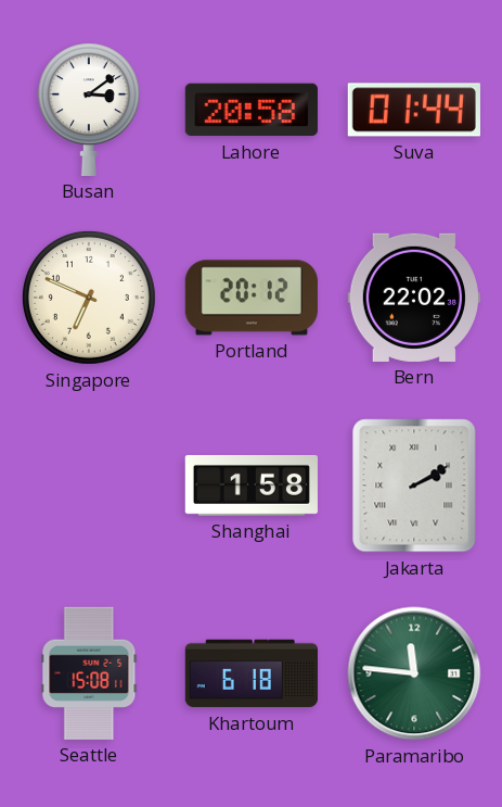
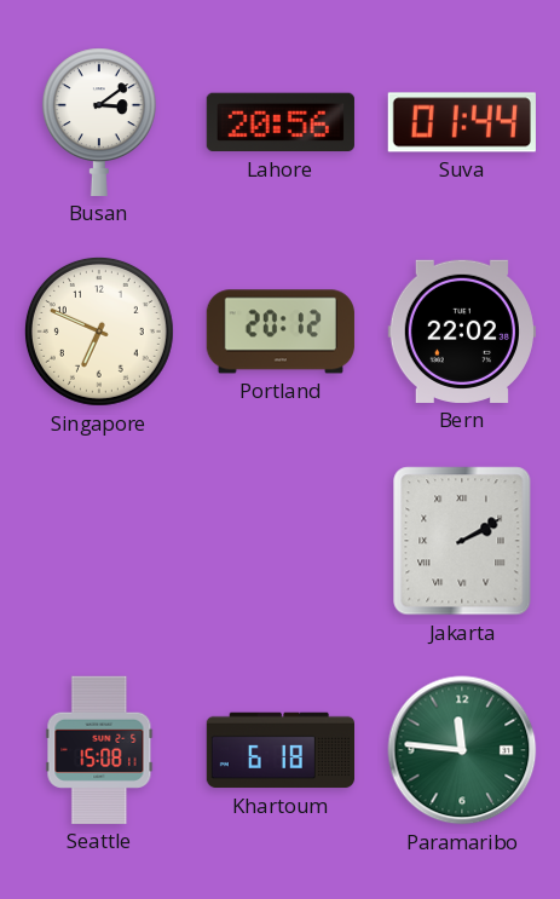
Lahore: 20:58 -> 20:56 (281, 122)
Shanghai: 1:58 -> none (250, 486)
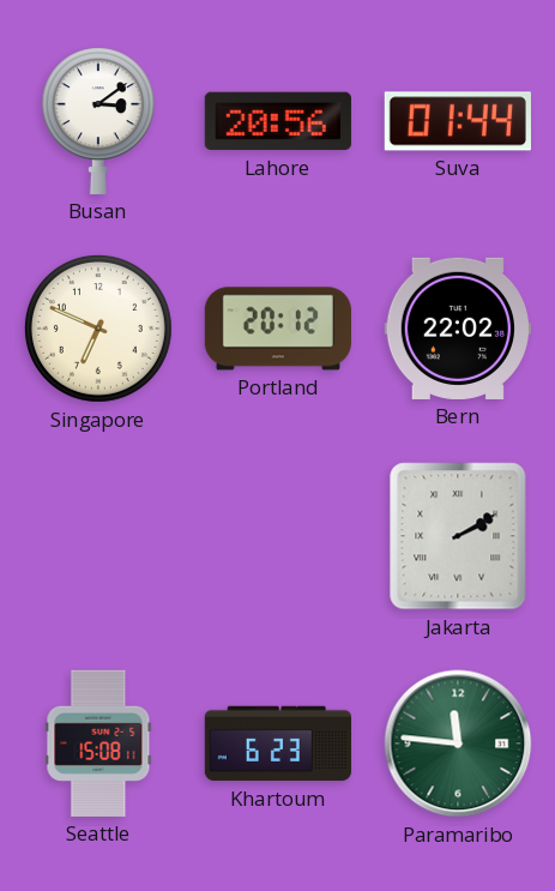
Khartoum: 6:18 -> 6:23 (277, 743)
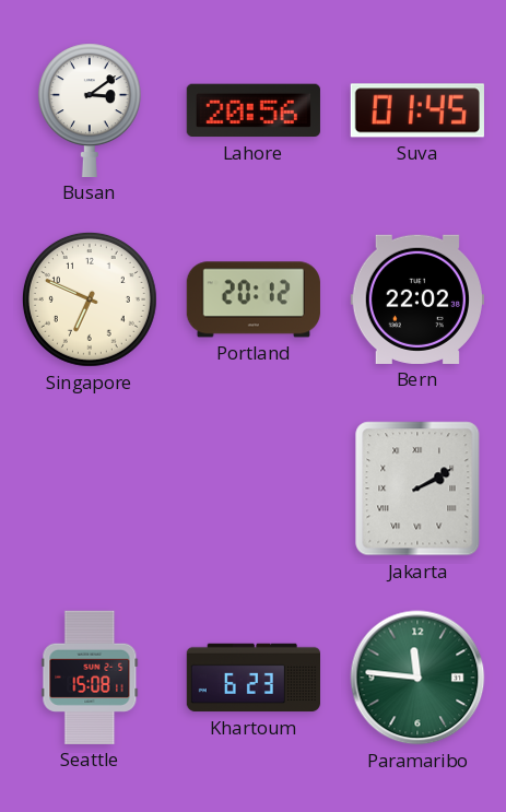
Suva: 01:44 -> 01:45 (417, 110)
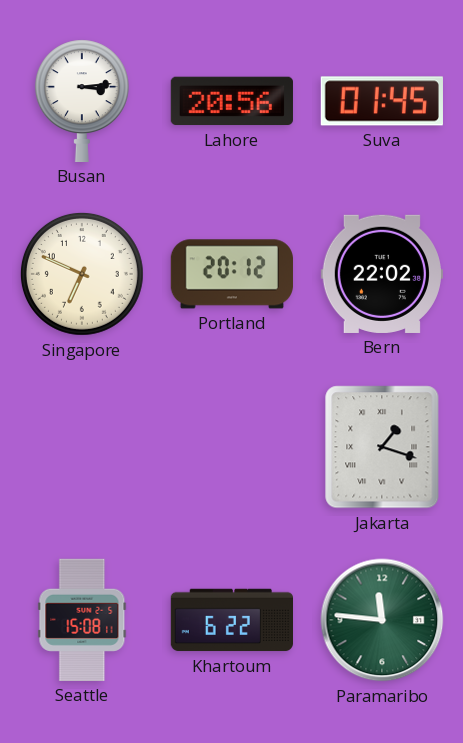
Busan: 3:09 -> 3:14 (82, 101)
Jakarta: 2:10 -> 1:18 (382, 447)
Khartoum: 6:23 -> 6:22 (231, 620)
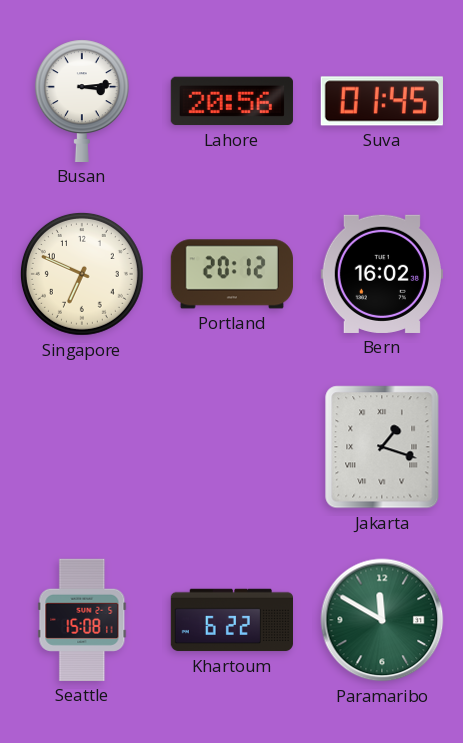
Bern: 22:02 -> 16:02 (381, 274)
Paramaribo: 11:46 -> 11:50 (382, 620)
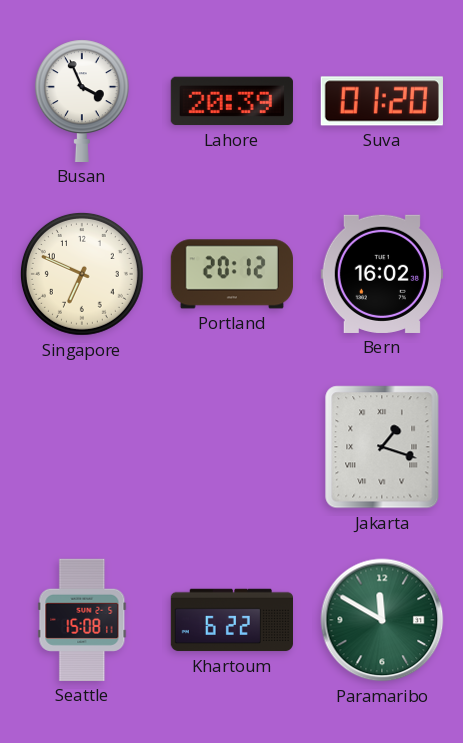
Busan: 3:14 -> 3:56 (82, 101)
Lahore: 20:56 -> 20:39 (232, 101)
Suva: 01:45 -> 01:20 (382, 101)
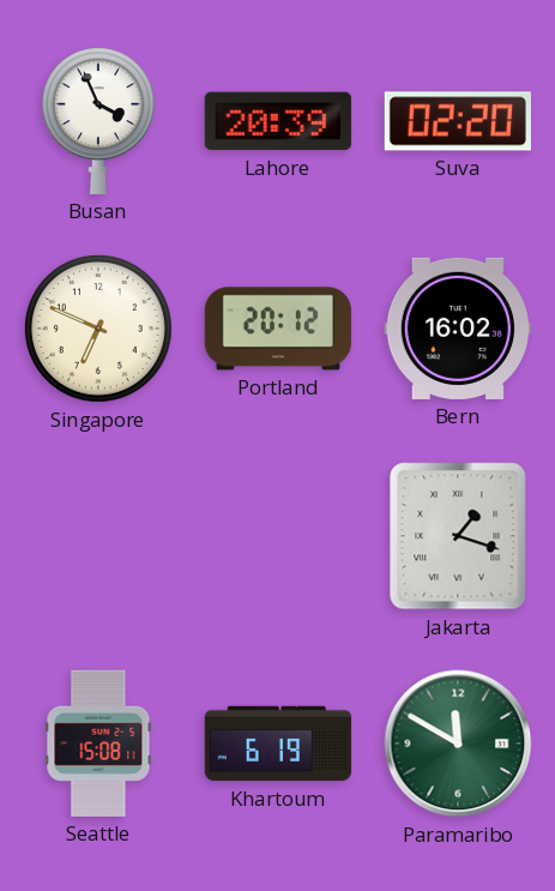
Suva: 01:20 -> 02:20 (458, 121)
Khartoum: 6:22 -> 6:19 (277, 743)
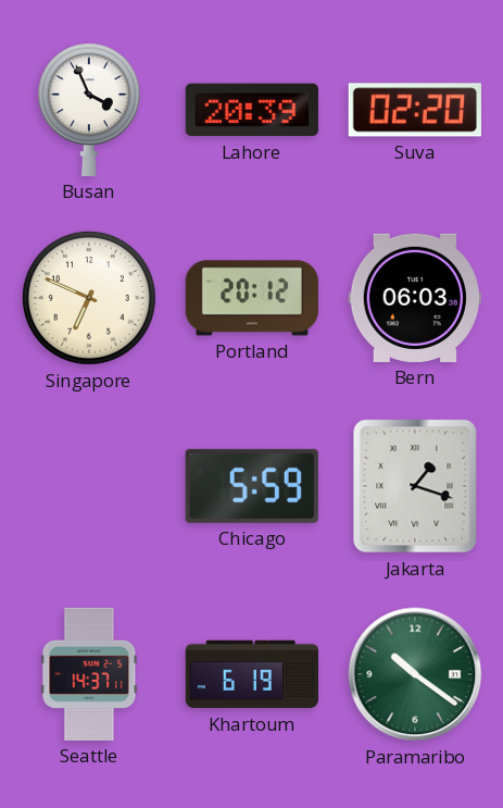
Bern: 16:02 -> 06:03 (414, 298)
Chicago: none -> 5:59 (252, 486)
Seattle: 15:08 -> 14:37 (89, 674)
Paramaribo: 11:50 -> 10:21 (415, 674)
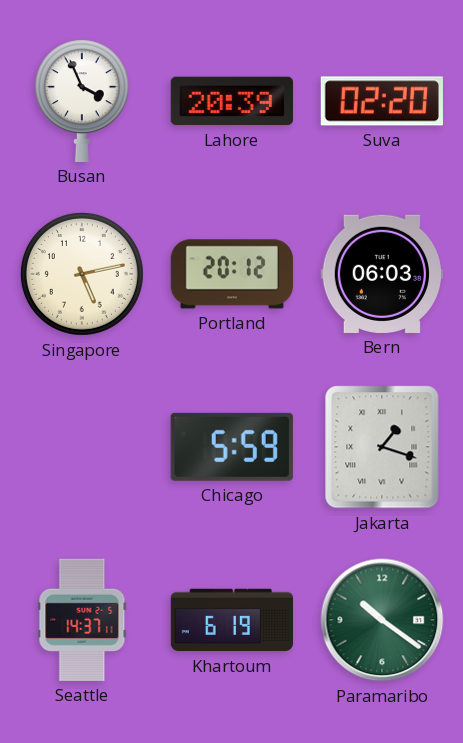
Singapore: 6:49 -> 5:13 (82, 274)
